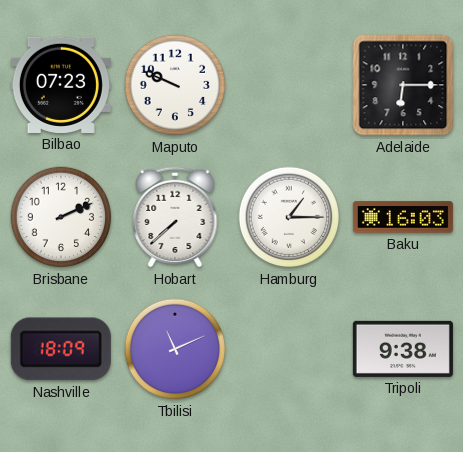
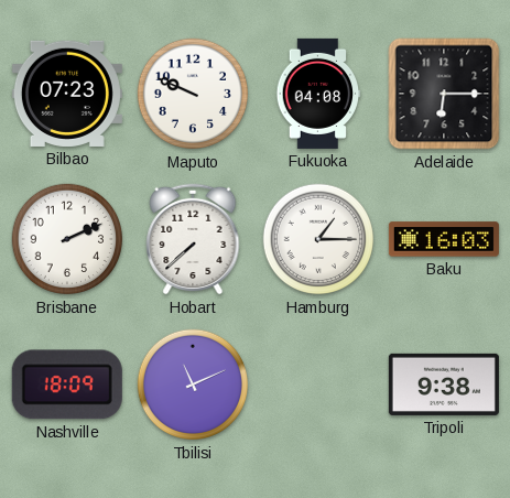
Fukuoka: none -> 04:08 (318, 94)
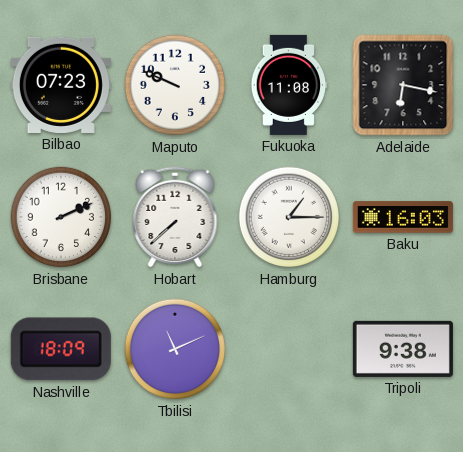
Fukuoka: 04:08 -> 11:08 (289, 85)
Adelaide: 6:15 -> 6:17 (403, 85)
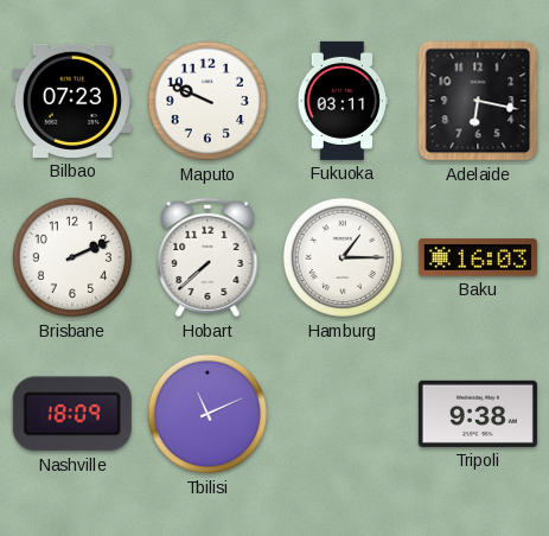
Fukuoka: 11:08 -> 03:11 (343, 101)
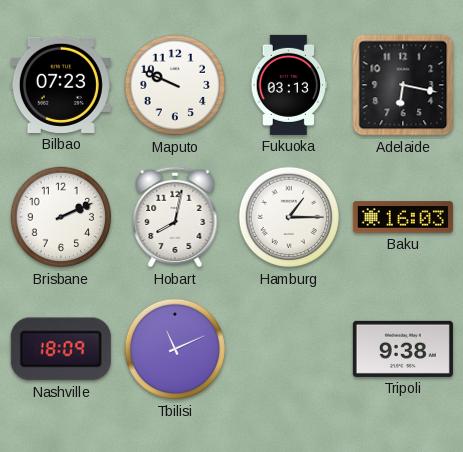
Fukuoka: 03:11 -> 03:13 (289, 85)
Hobart: 7:38 -> 8:02 (175, 217)
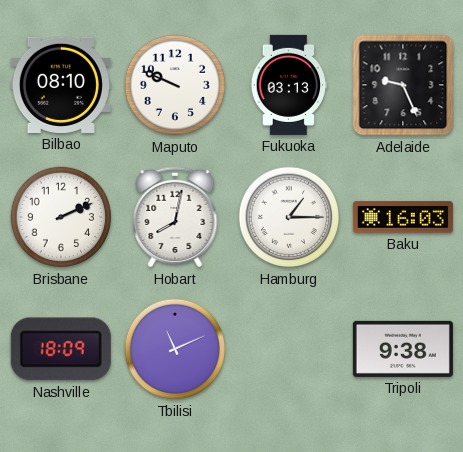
Bilbao: 07:23 -> 08:10 (61, 85)
Adelaide: 6:17 -> 9:26 (403, 85)
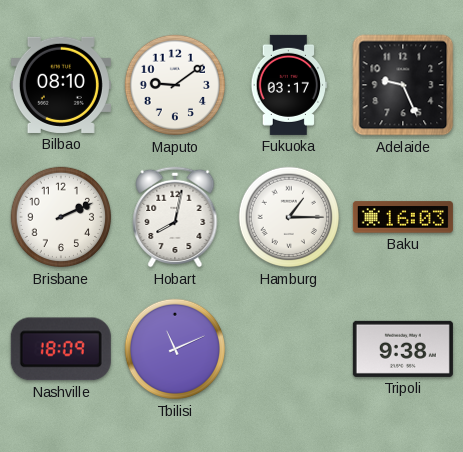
Maputo: 9:49 -> 9:09 (175, 85)
Fukuoka: 03:13 -> 03:17 (289, 85)
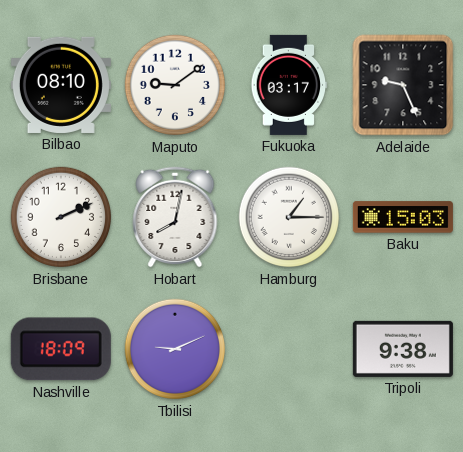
Baku: 16:03 -> 15:03 (403, 217)
Tbilisi: 11:11 -> 9:11 (175, 349)
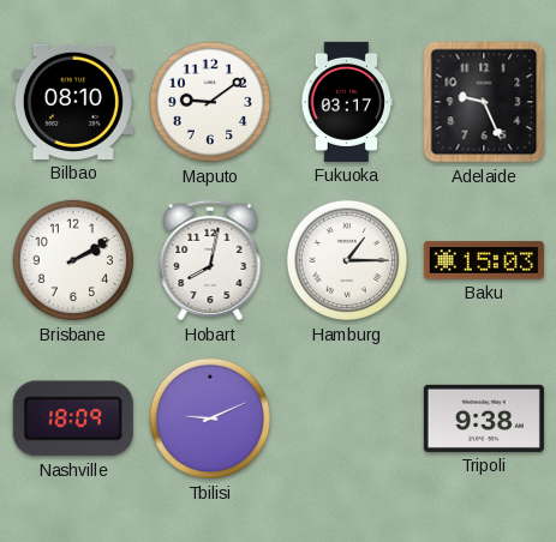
Brisbane: 2:11 -> 2:10 (73, 260)
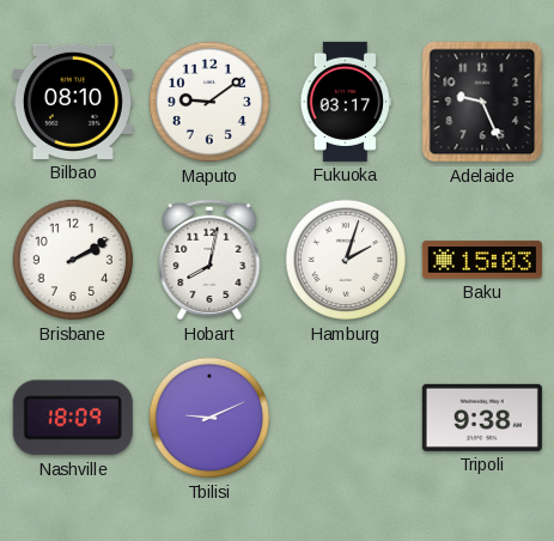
Hamburg: 1:15 -> 2:03 (346, 260)
